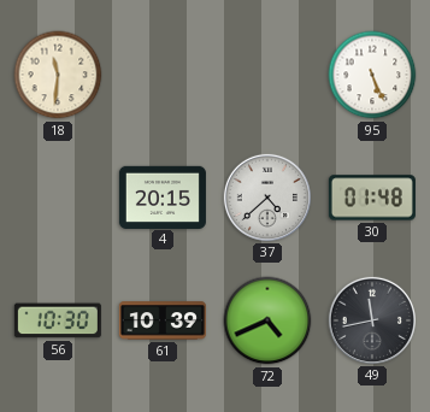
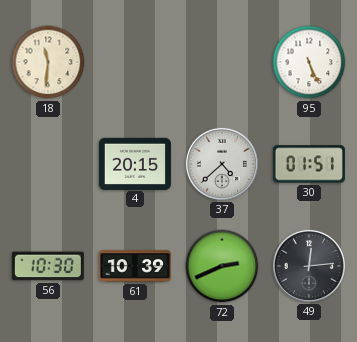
30: 01:48 -> 01:51 (309, 164)
72: 4:41 -> 2:41 (222, 266)
49: 11:43 -> 12:14 (309, 266)
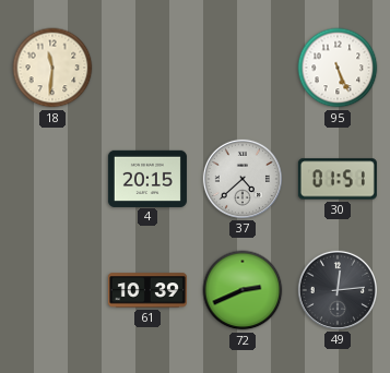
56: 10:30 -> none (48, 266)
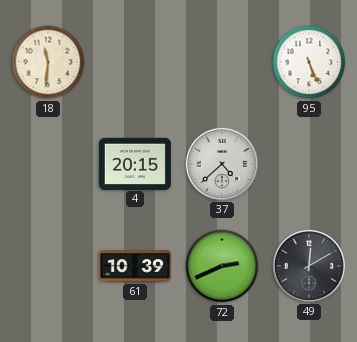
30: 01:51 -> none (338, 179)
49: 12:14 -> 12:10 (309, 266)
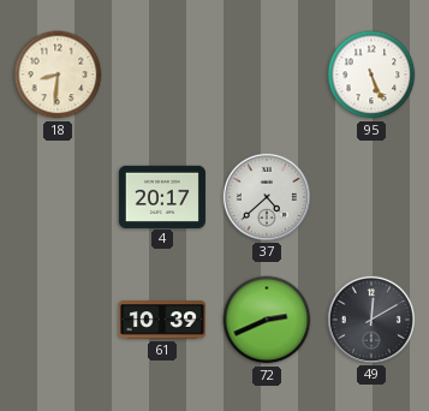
18: 11:31 -> 8:31 (58, 75)
4: 20:15 -> 20:17 (162, 196)
